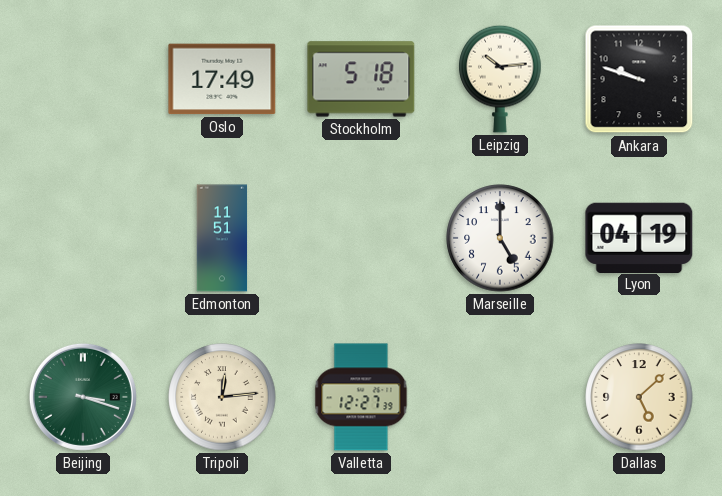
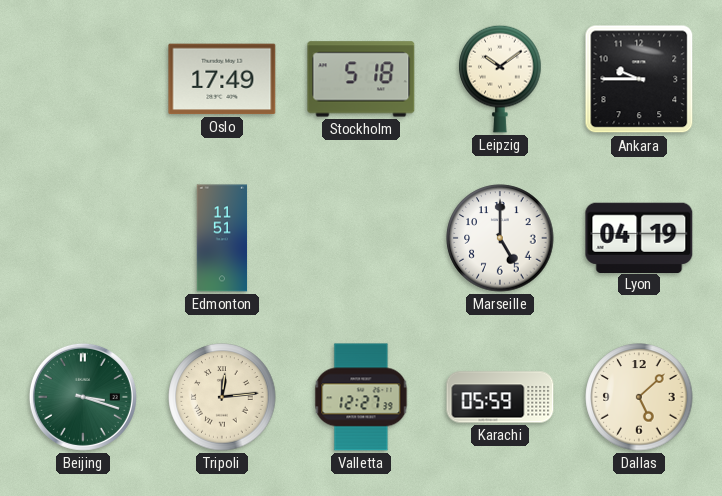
Leipzig: 10:14 -> 10:09 (500, 79)
Ankara: 9:48 -> 9:45 (639, 79)
Karachi: none -> 05:59 (500, 397)
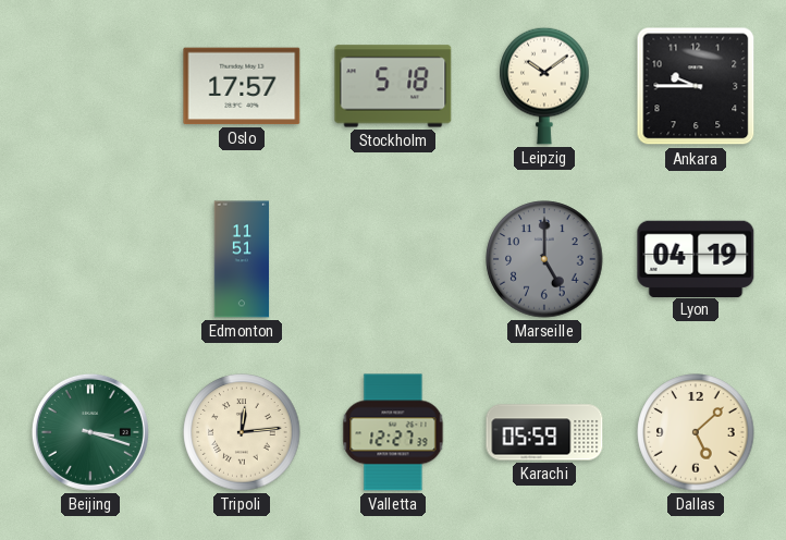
Oslo: 17:49 -> 17:57 (242, 86)
Marseille dial: white -> grey (544, 259)
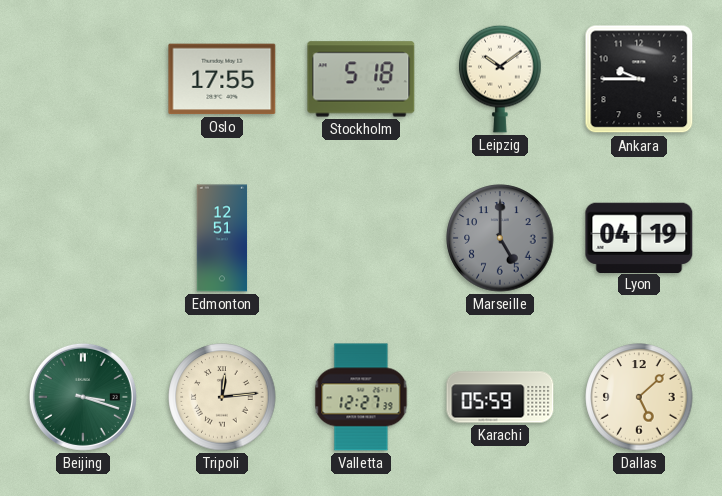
Oslo: 17:57 -> 17:55 (222, 79)
Edmonton: 11:51 -> 12:51 (222, 238)
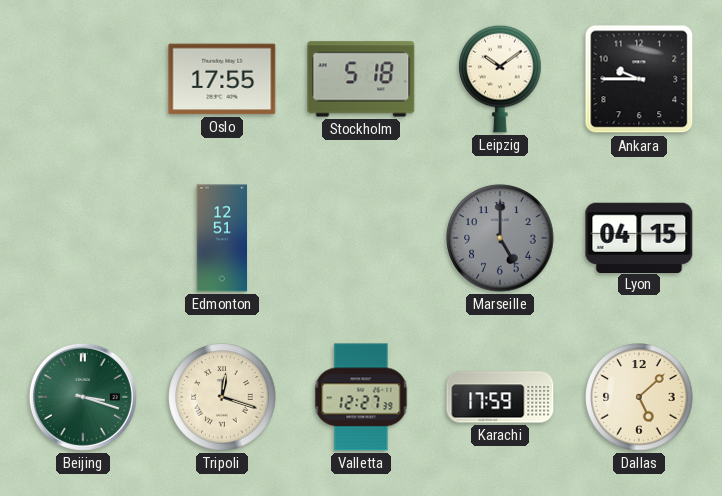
Lyon: 04:19 -> 04:15 (639, 237)
Tripoli: 12:14 -> 12:18 (222, 397)
Karachi: 05:59 -> 17:59 (500, 397)
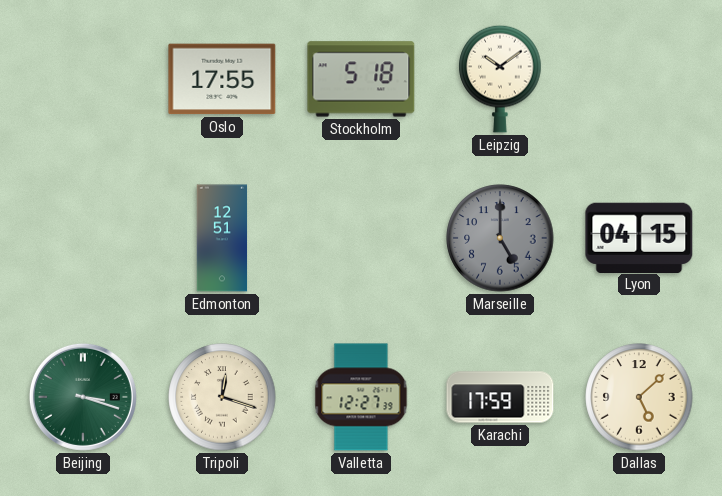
Ankara: 9:45 -> none (639, 79)
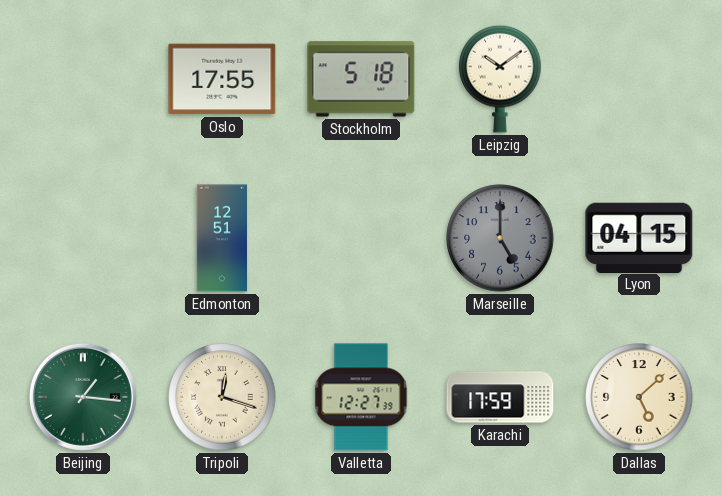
Beijing: 3:18 -> 1:16 (83, 397)
